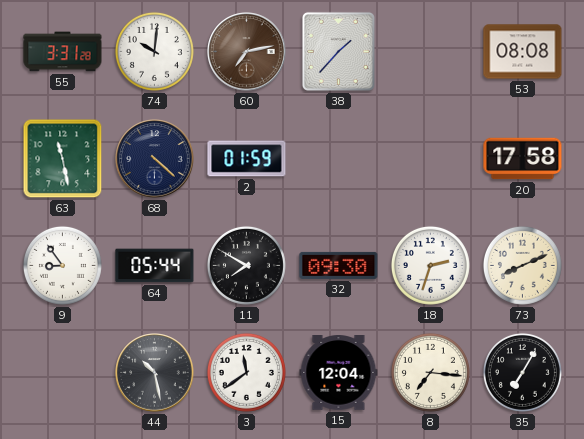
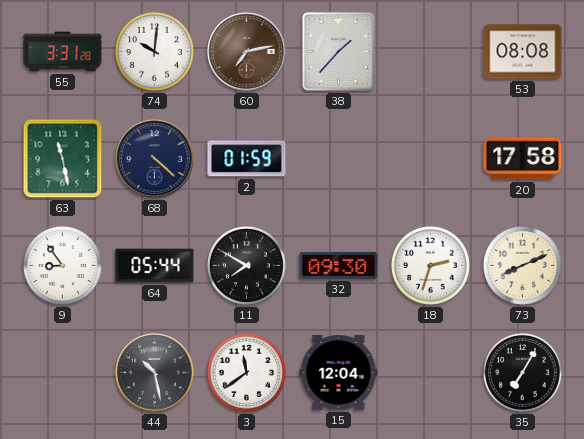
8: 7:16 -> none (430, 372)
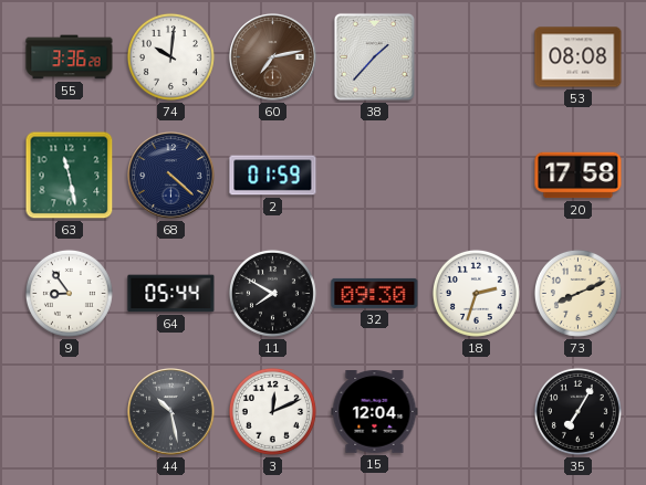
55: 3:31 -> 3:36 (70, 57)
3: 11:39 -> 12:11 (272, 411)
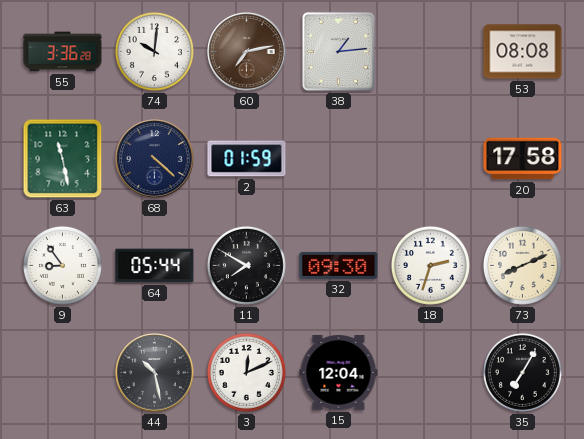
38: 1:37 -> 1:14 (338, 51)
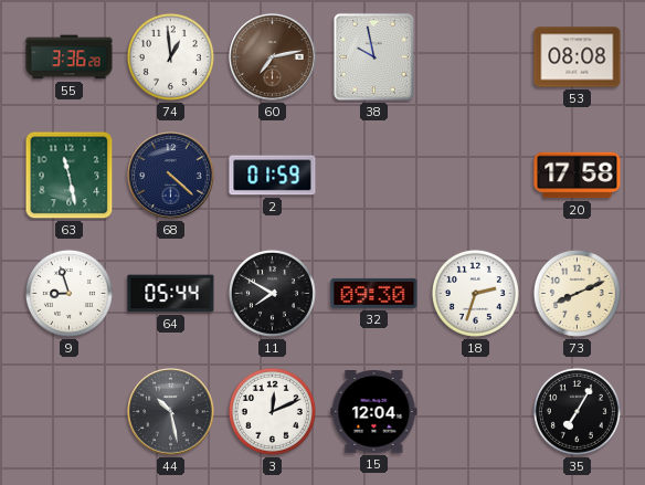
74: 10:01 -> 12:59 (170, 56)
38: 1:14 -> 9:58 (373, 56)
9: 8:54 -> 8:57 (68, 293)
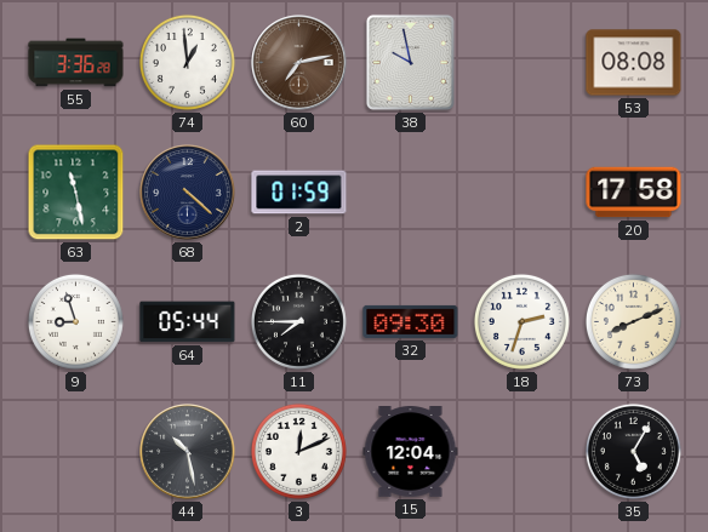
11: 7:50 -> 7:45 (298, 321)
35: 7:05 -> 5:05 (633, 451)
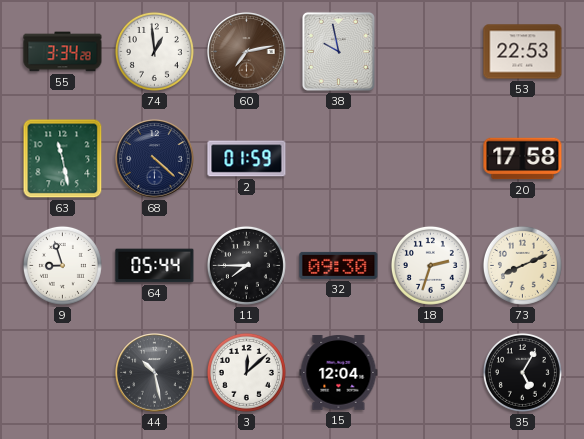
55: 3:36 -> 3:34 (63, 52)
53: 08:08 -> 22:53 (523, 52)
3: 12:11 -> 12:08 (246, 372)
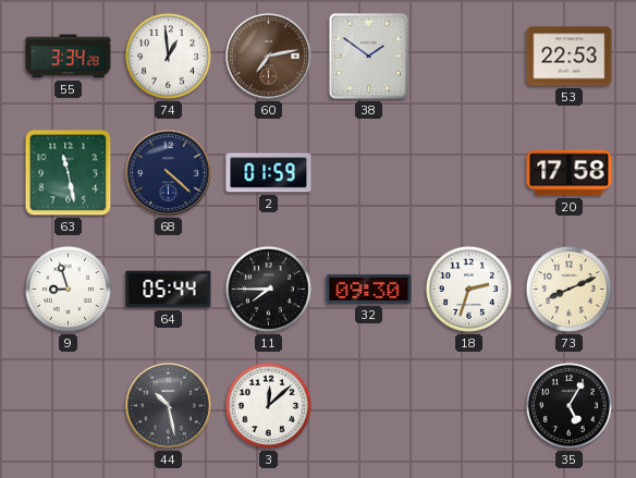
38: 9:58 -> 1:51 (368, 56)
15: 12:04 -> none (339, 373)
